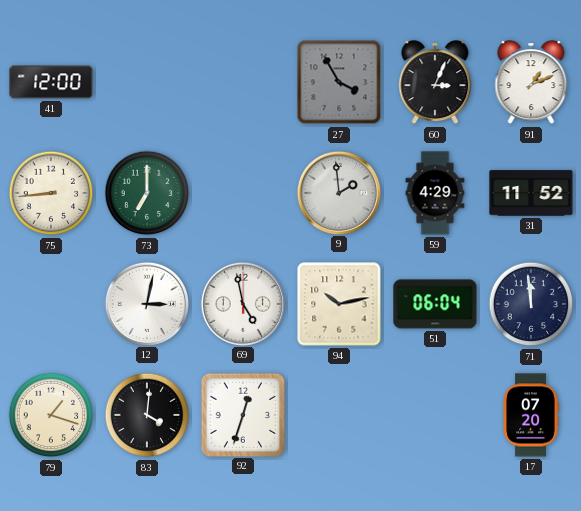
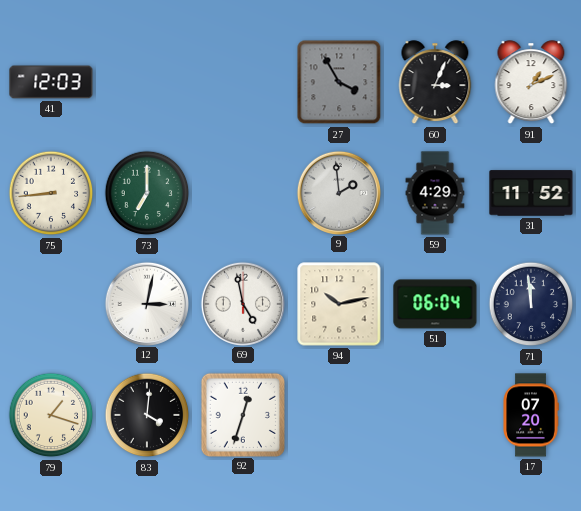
41: 12:00 -> 12:03 (51, 82)
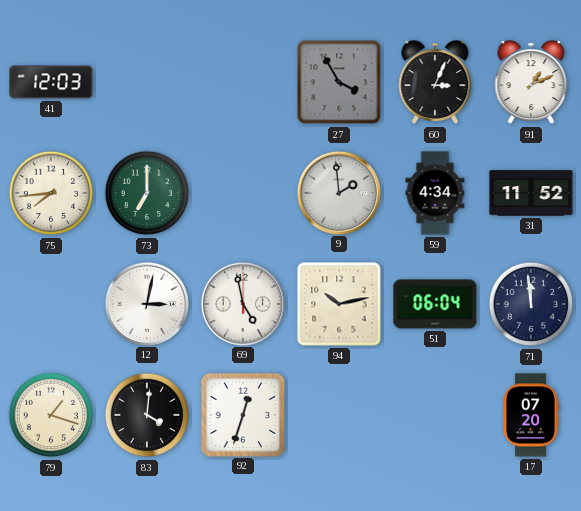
75: 8:44 -> 7:44 (51, 193)
59: 4:29 -> 4:34 (435, 193)
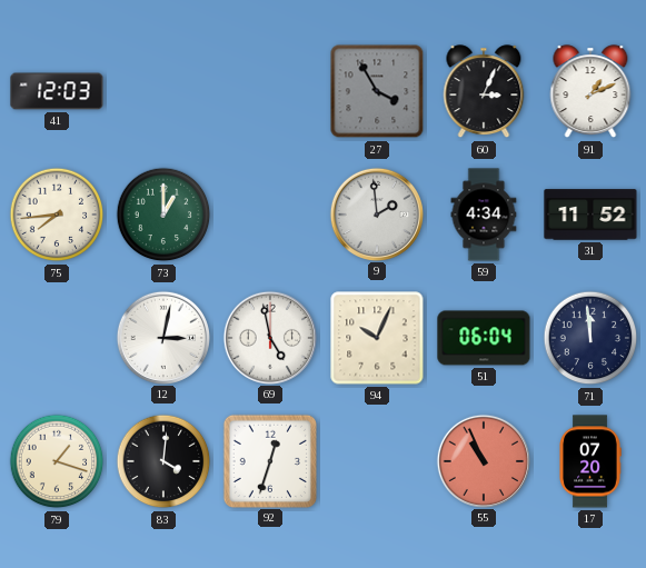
73: 7:00 -> 1:00 (163, 215)
94: 10:13 -> 10:04 (377, 338)
55: none -> 10:56 (483, 460)
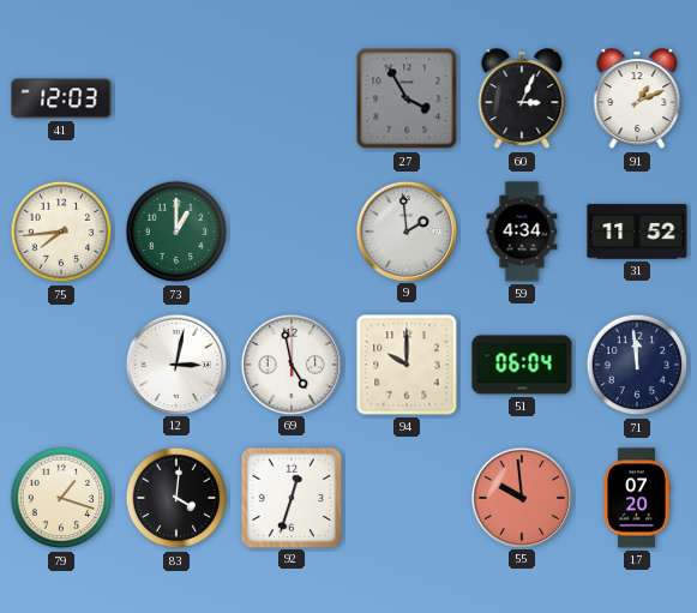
94: 10:04 -> 10:00 (407, 365)
55: 10:56 -> 9:59 (521, 497)
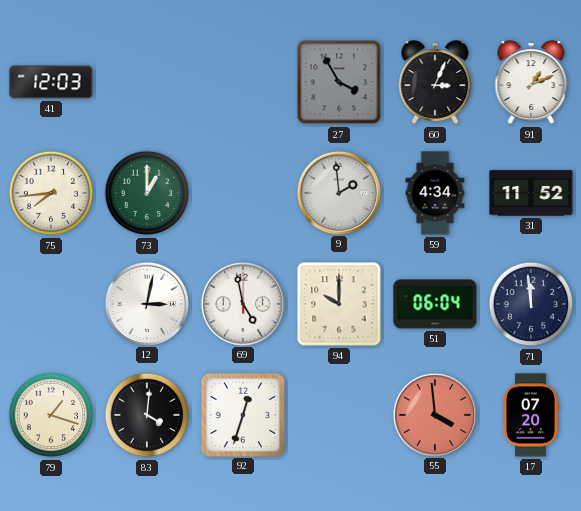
55: 9:59 -> 3:59 (434, 414)
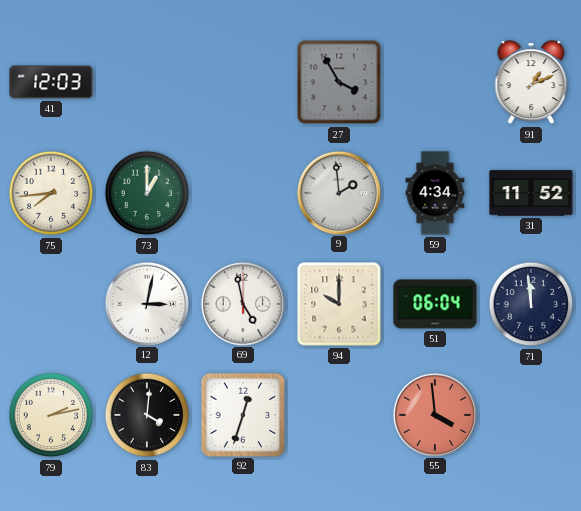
60: 3:04 -> none (435, 83)
79: 1:18 -> 2:13 (51, 415)
17: 07:20 -> none (531, 415)
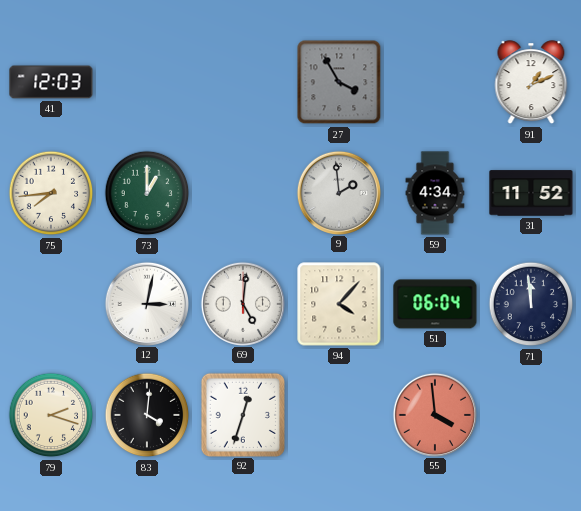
69: 4:58 -> 5:01 (242, 303)
94: 10:00 -> 4:07 (339, 304)
79: 2:13 -> 2:18 (51, 415)
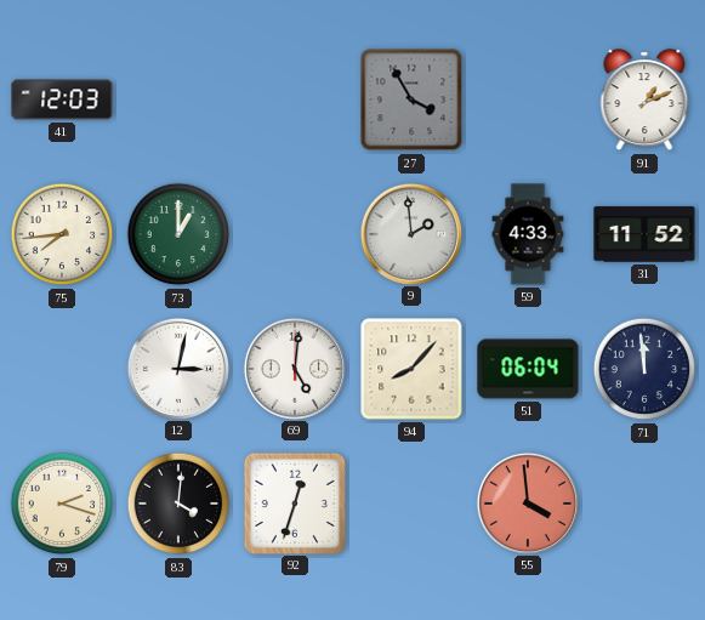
59: 4:34 -> 4:33 (528, 234)
94: 4:07 -> 8:07 (411, 369)
